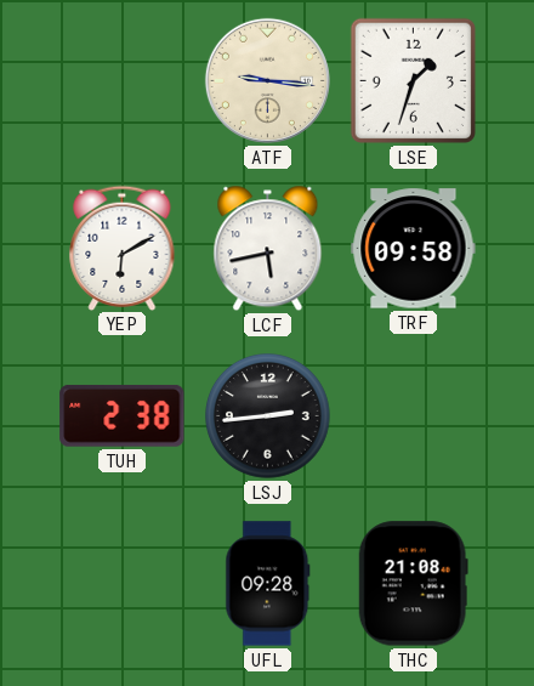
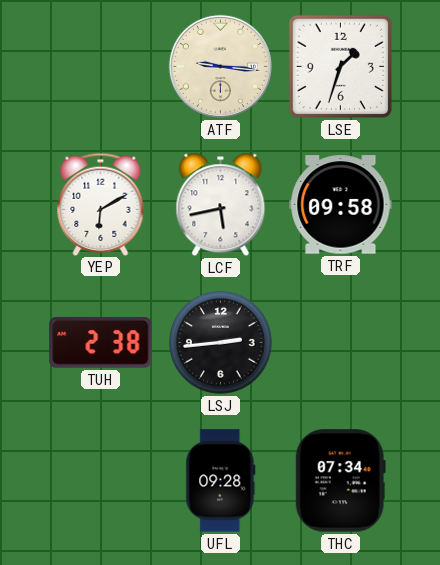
THC: 21:08 -> 07:34 (340, 481)
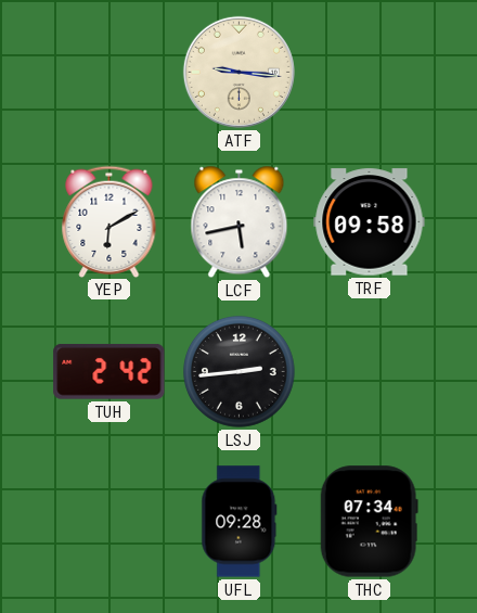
LSE: 1:33 -> none (340, 66)
TUH: 2:38 -> 2:42 (109, 371)
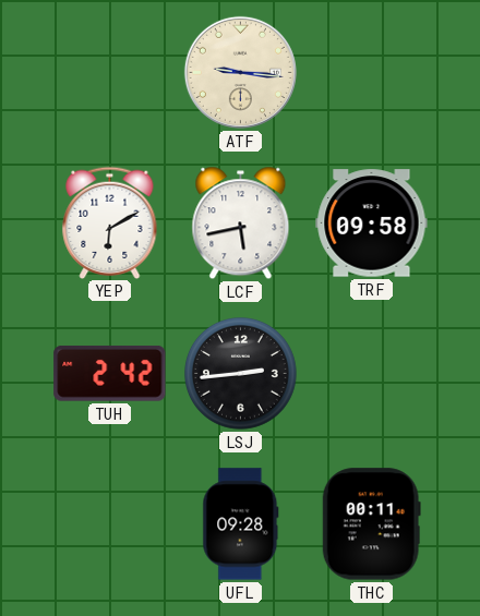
THC: 07:34 -> 00:11 (371, 524)
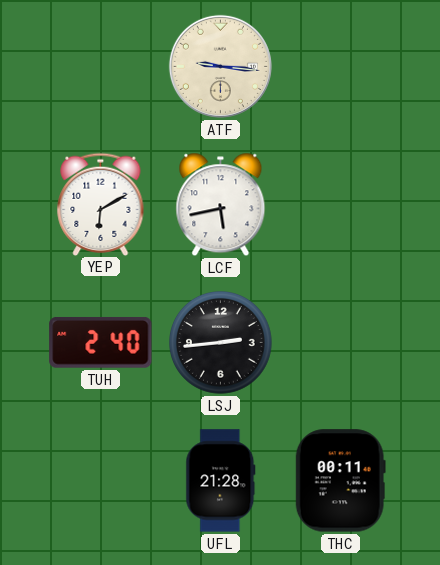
TRF: 09:58 -> none (372, 224)
TUH: 2:42 -> 2:40 (101, 342)
UFL: 09:28 -> 21:28 (221, 481)
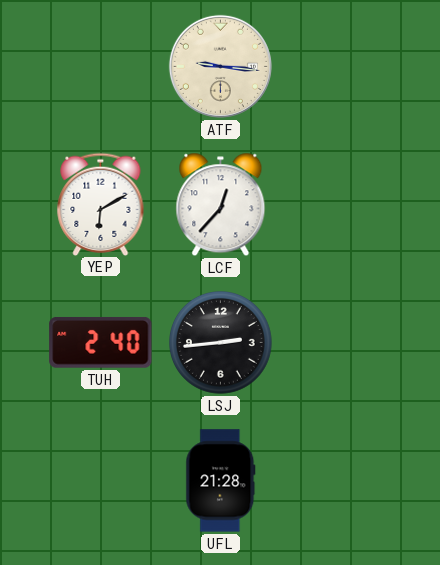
LCF: 5:43 -> 12:37 (221, 205)
THC: 00:11 -> none (340, 481)
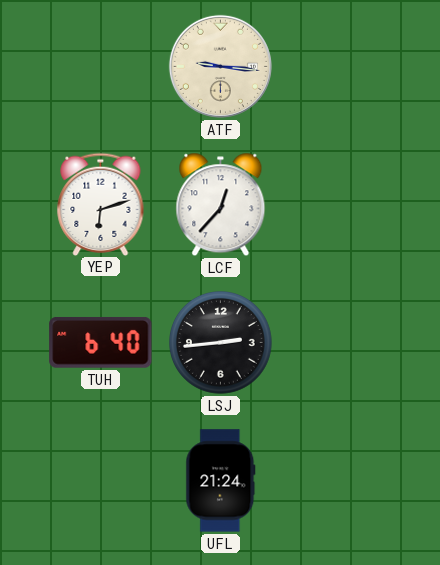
YEP: 6:10 -> 6:12 (101, 204)
TUH: 2:40 -> 6:40 (101, 342)
UFL: 21:28 -> 21:24 (221, 481)
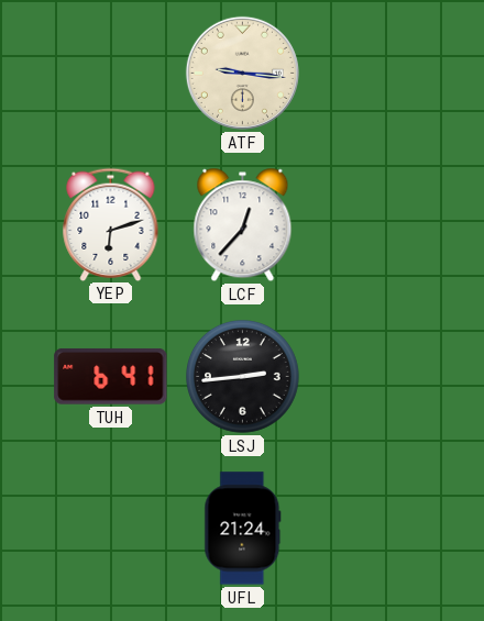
TUH: 6:40 -> 6:41 (111, 376)
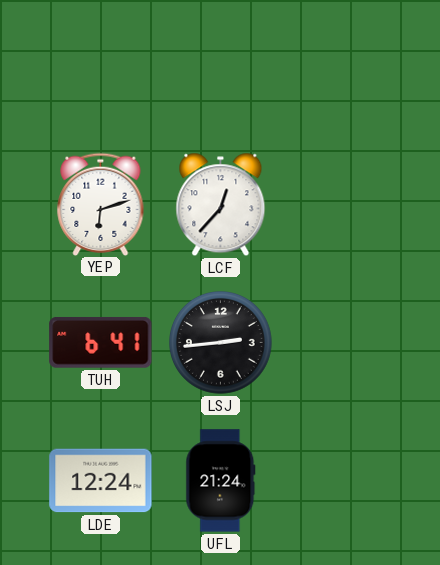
ATF: 9:16 -> none (242, 73)
LDE: none -> 12:24 (101, 481)
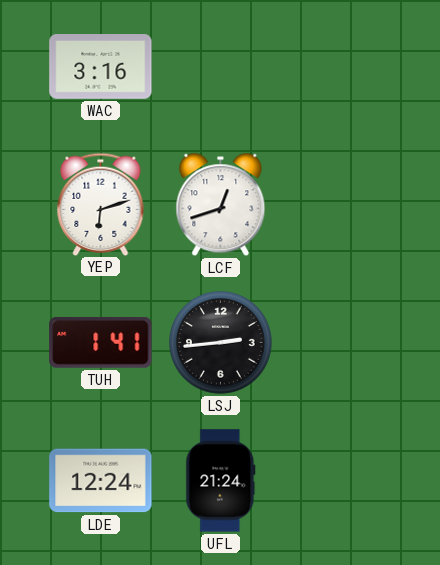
WAC: none -> 3:16 (101, 67)
LCF: 12:37 -> 12:42 (221, 205)
TUH: 6:41 -> 1:41 (101, 342)
